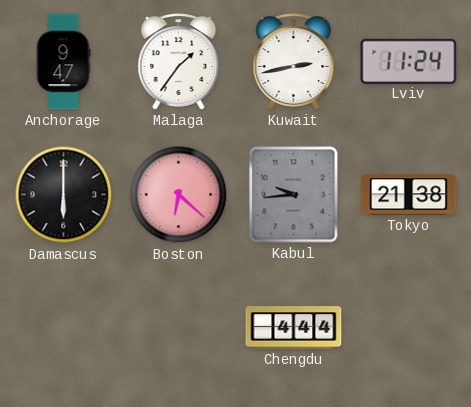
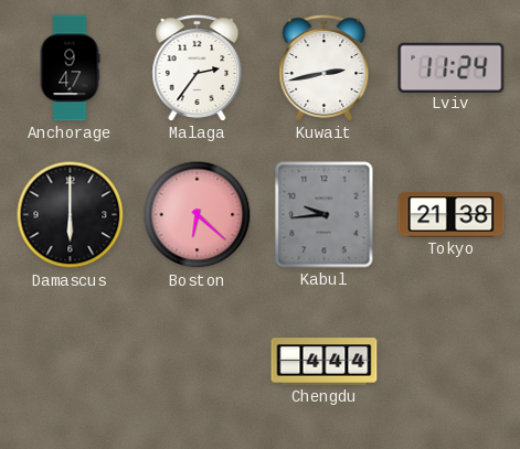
Malaga: 1:36 -> 2:36 (198, 68)
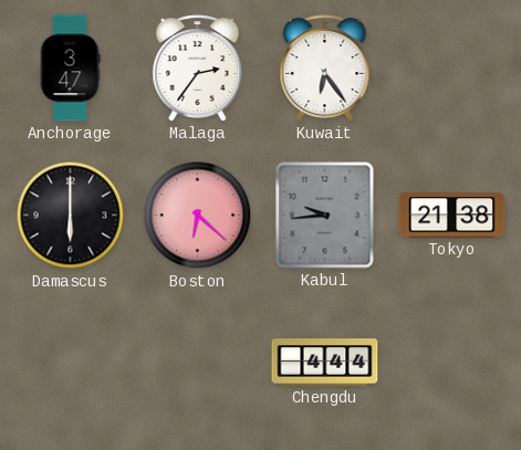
Anchorage: 9:47 -> 3:47 (70, 69)
Kuwait: 2:43 -> 6:24 (325, 69)
Lviv: 11:24 -> none (452, 67)
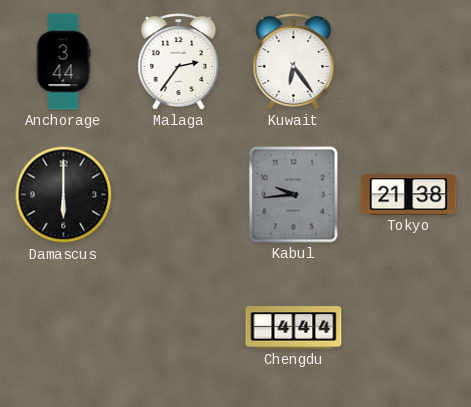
Anchorage: 3:47 -> 3:44 (63, 62)
Boston: 6:22 -> none (198, 216)
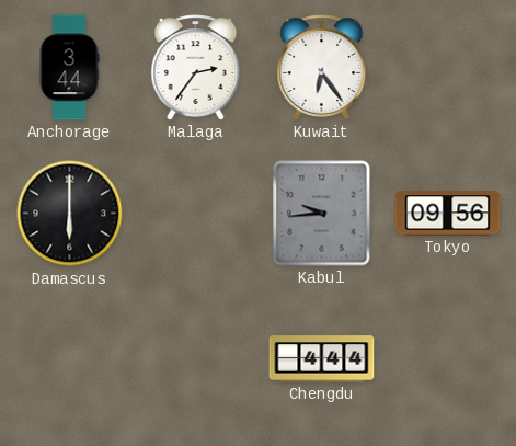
Tokyo: 21:38 -> 09:56 (448, 214)
